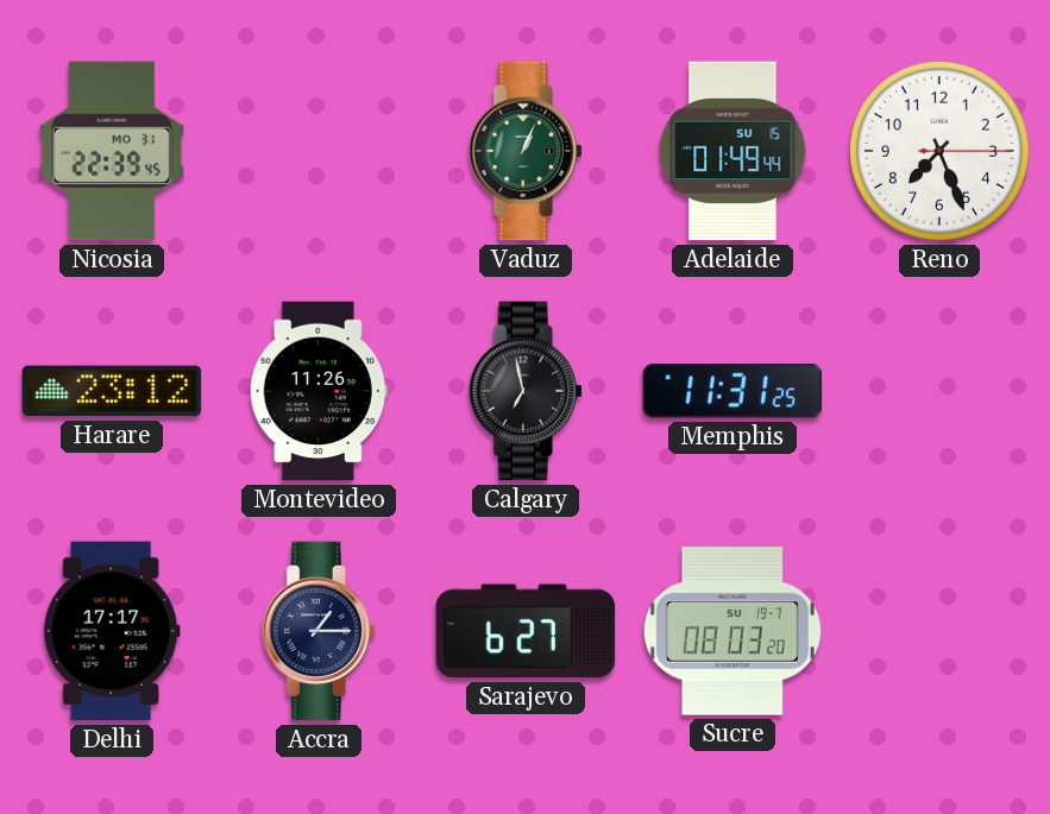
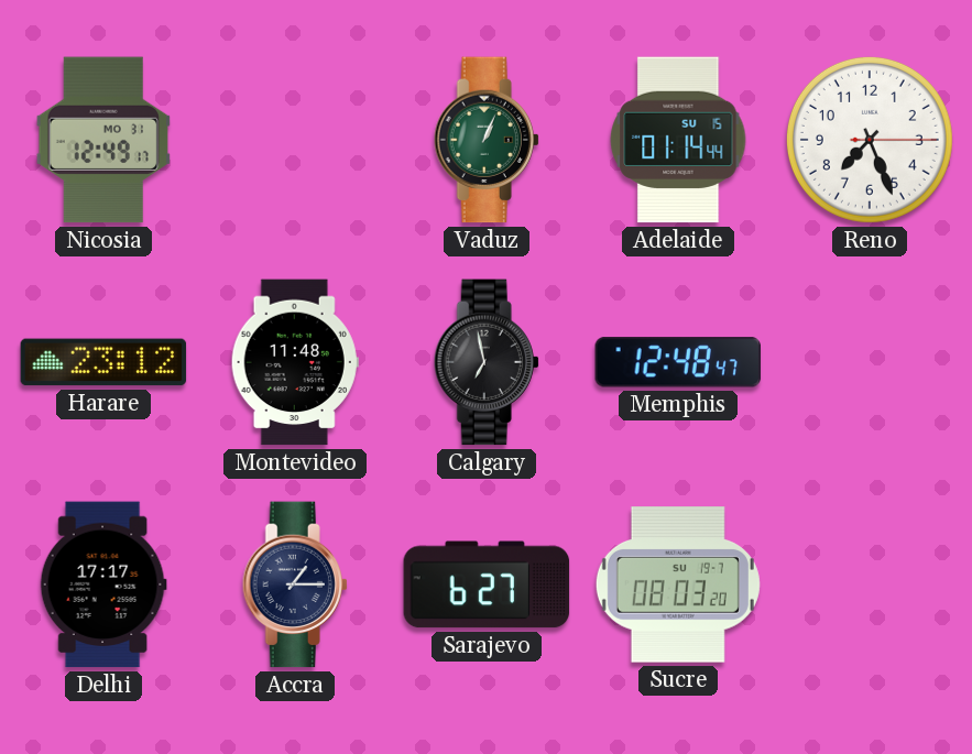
Nicosia: 22:39 -> 12:49 (103, 140)
Adelaide: 01:49 -> 01:14 (678, 140)
Montevideo: 11:26 -> 11:48 (295, 362)
Memphis: 11:31 -> 12:48 (677, 362)
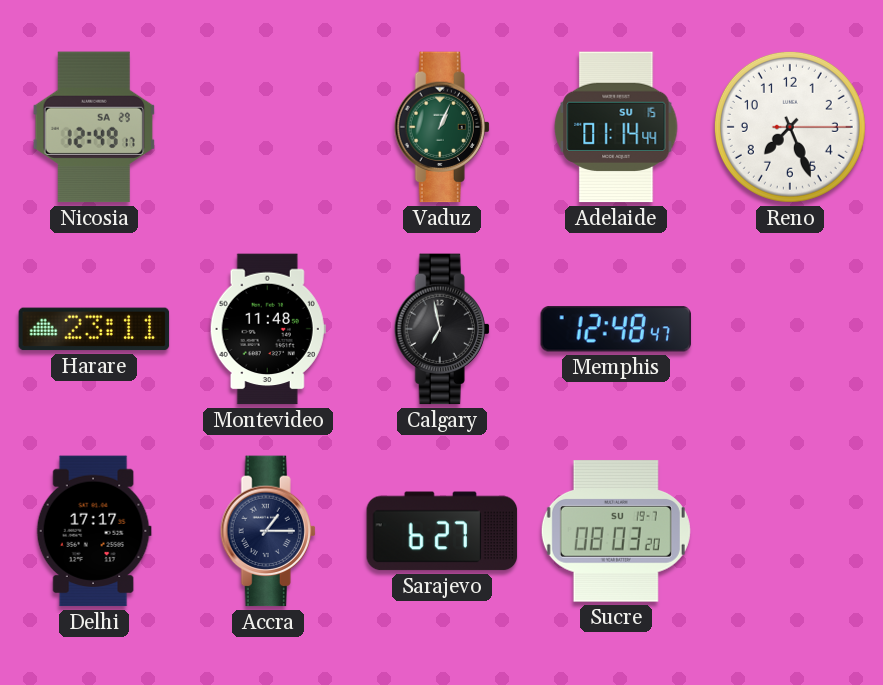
Nicosia date: MO 31 -> SA 29 (94, 127)
Harare: 23:12 -> 23:11 (94, 329)
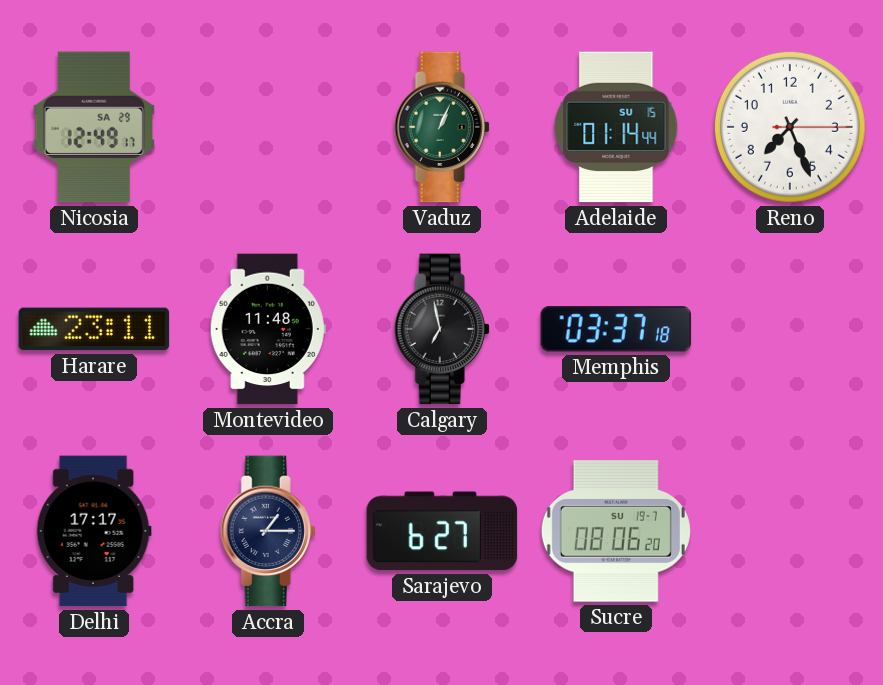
Memphis: 12:48 -> 03:37 (615, 329)
Sucre: 08:03 -> 08:06 (616, 531)
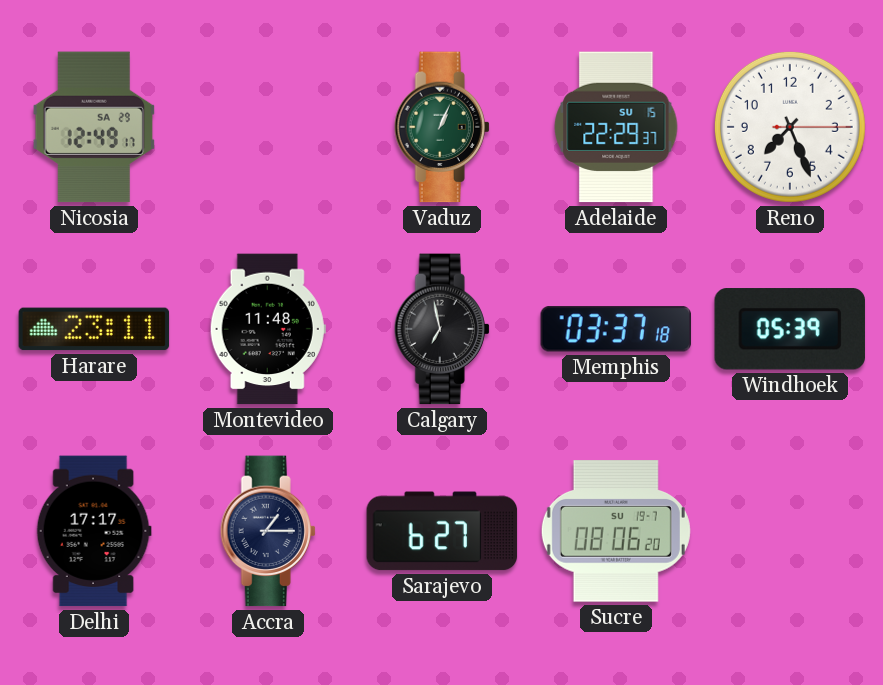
Adelaide: 01:14 -> 22:29 (616, 127)
Windhoek: none -> 05:39 (790, 329)
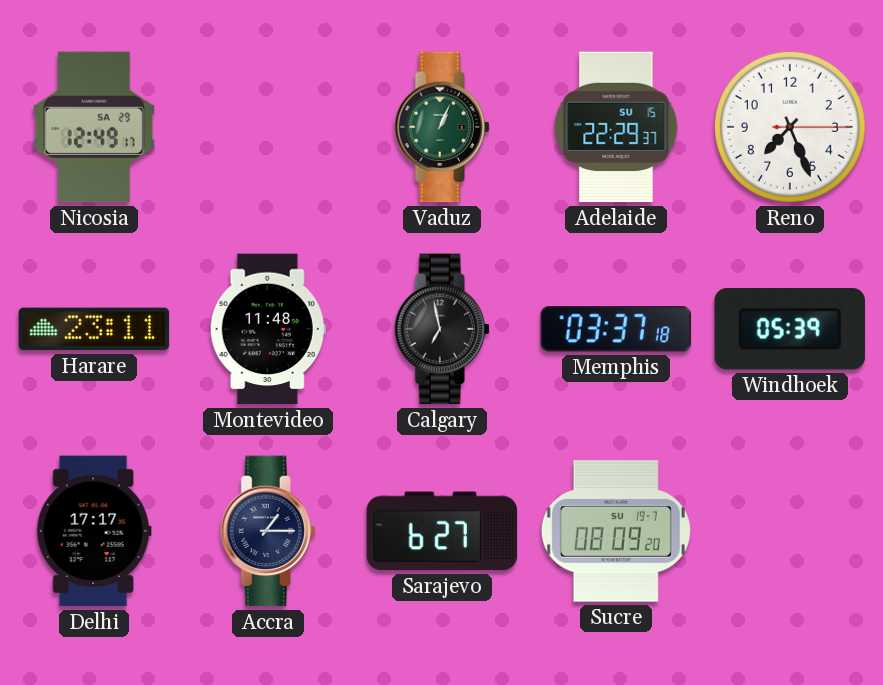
Sucre: 08:06 -> 08:09 (616, 531)
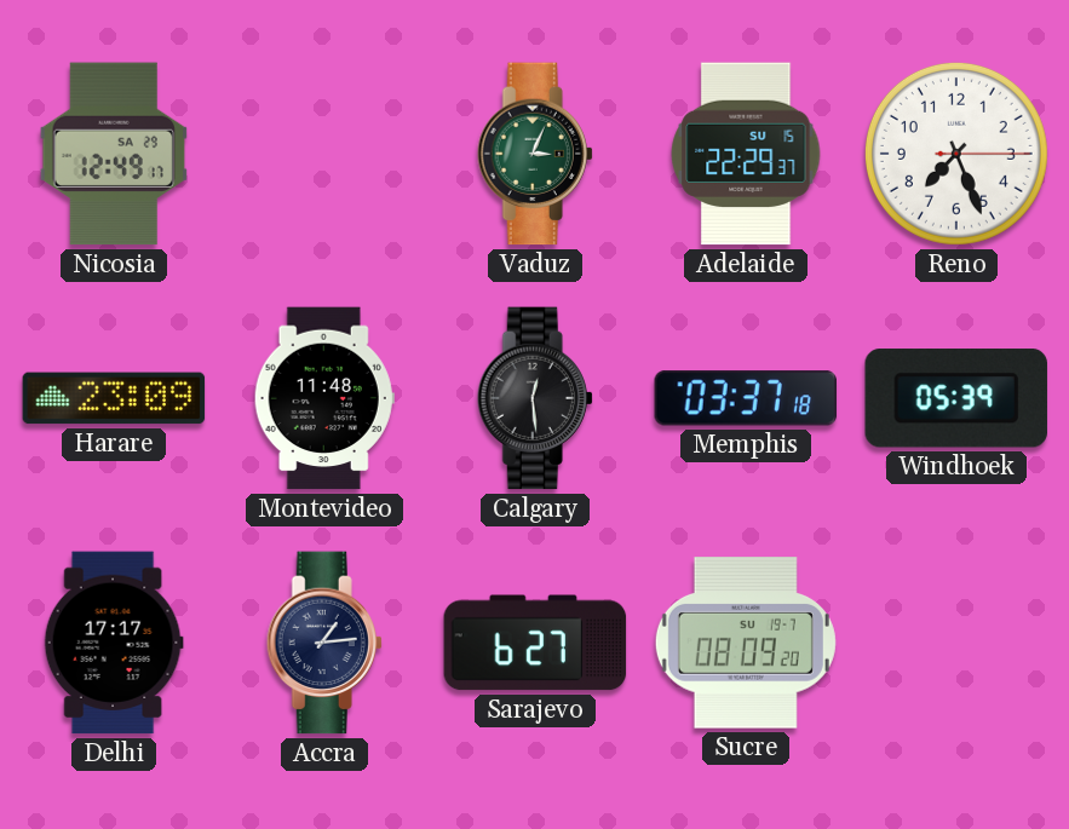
Vaduz: 1:04 -> 3:04 (535, 154)
Harare: 23:11 -> 23:09 (114, 398)
Calgary: 6:58 -> 12:29 (535, 398)
Accra: 1:15 -> 1:14 (324, 643)
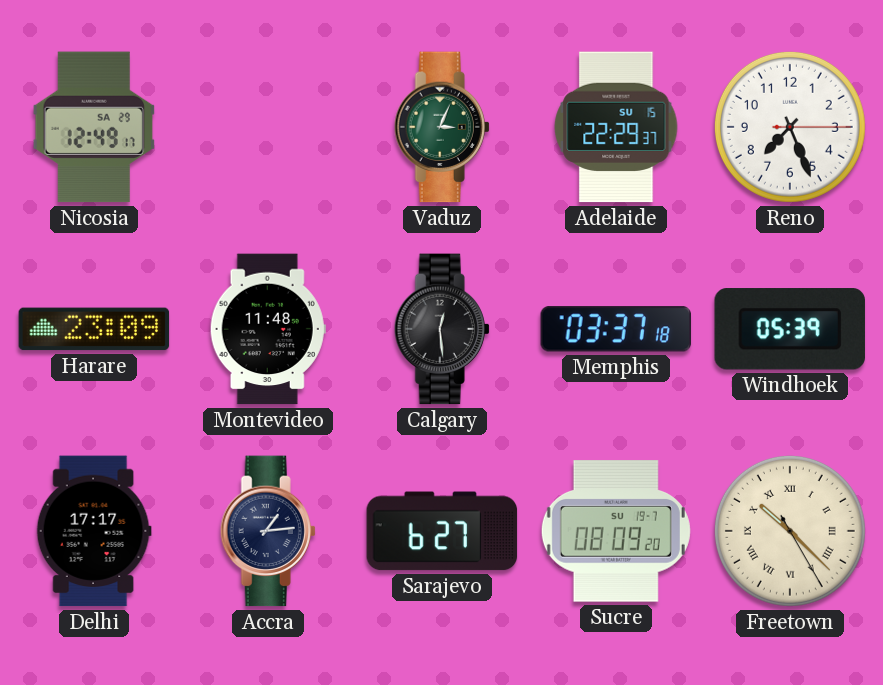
Freetown: none -> 10:22 (790, 531)
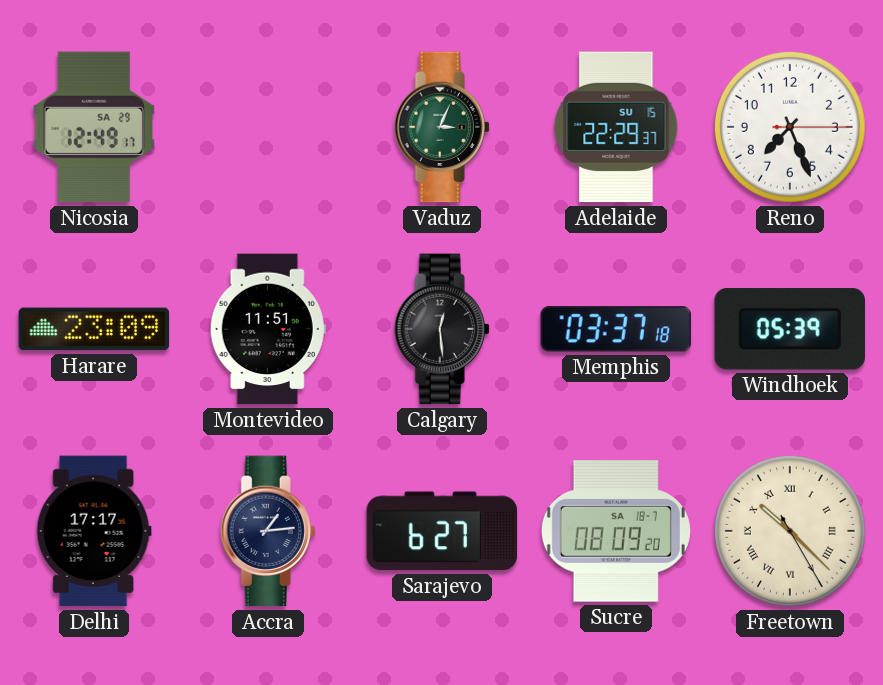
Montevideo: 11:48 -> 11:51 (268, 329)
Sucre date: SU 19-7 -> SA 18-7 (616, 531)
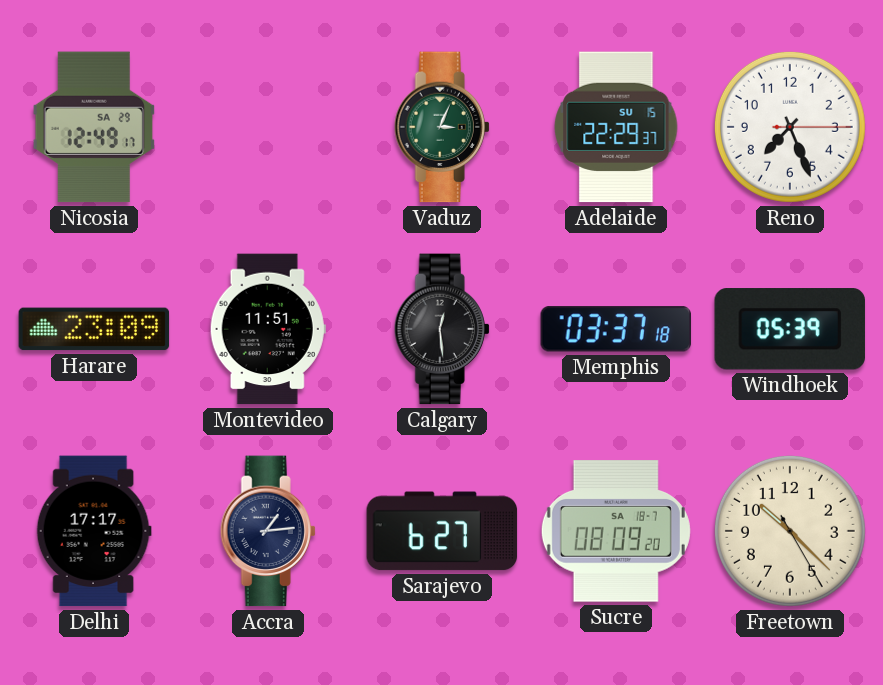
Freetown numerals: Roman -> Arabic (790, 531)
